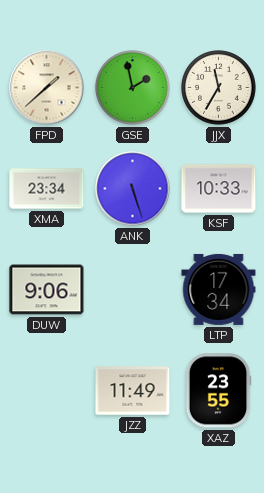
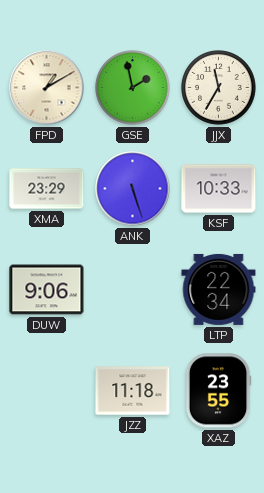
FPD: 1:38 -> 1:10 (47, 88)
XMA: 23:34 -> 23:29 (47, 189)
LTP: 17:34 -> 22:34 (219, 289)
JZZ: 11:49 -> 11:18 (133, 391)
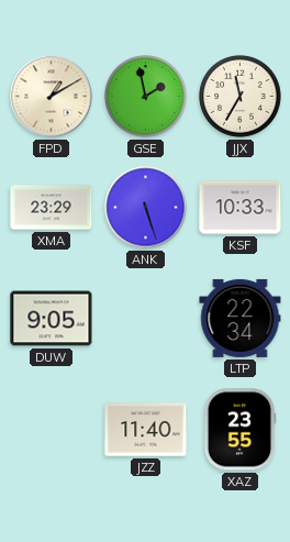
DUW: 9:06 -> 9:05 (52, 319)
JZZ: 11:18 -> 11:40 (146, 430)
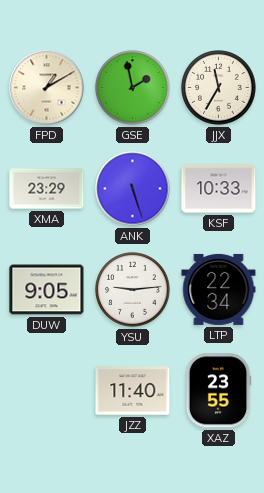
YSU: none -> 9:14 (133, 290)
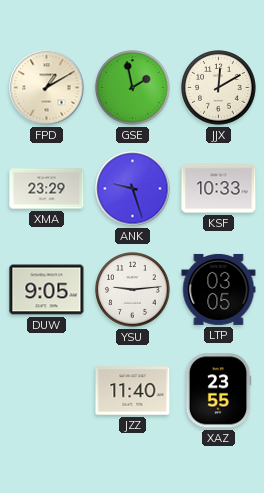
JJX: 11:35 -> 12:10 (219, 88)
ANK: 5:27 -> 9:27 (133, 189)
LTP: 22:34 -> 03:05 (219, 289)
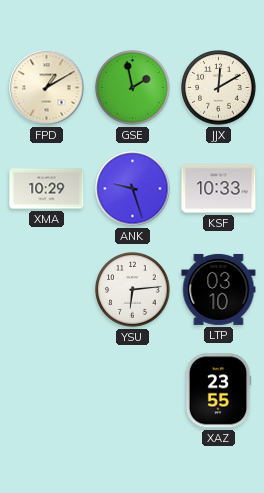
XMA: 23:29 -> 10:29 (47, 189)
DUW: 9:05 -> none (47, 290)
YSU: 9:14 -> 6:14 (133, 290)
LTP: 03:05 -> 03:10 (219, 289)
JZZ: 11:40 -> none (133, 391)
